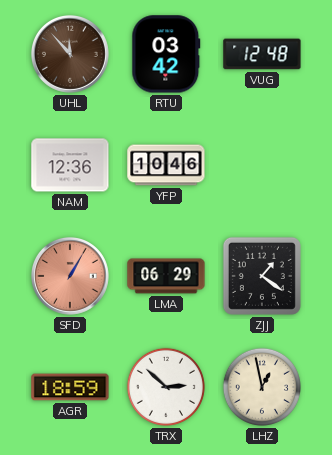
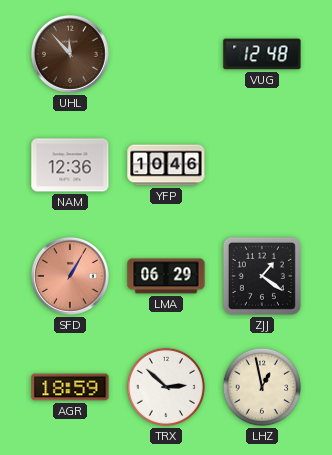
RTU: 03:42 -> none (166, 54)
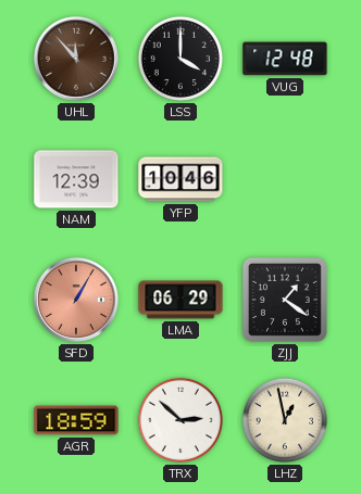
LSS: none -> 4:00 (180, 59)
NAM: 12:36 -> 12:39 (76, 179)
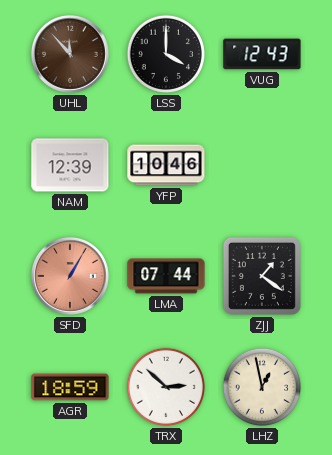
VUG: 12:48 -> 12:43 (262, 54)
LMA: 06:29 -> 07:44 (166, 276)
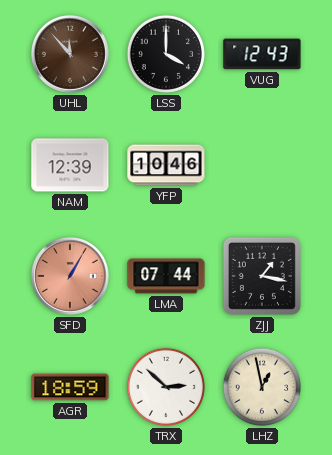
ZJJ: 1:21 -> 1:17 (262, 276)
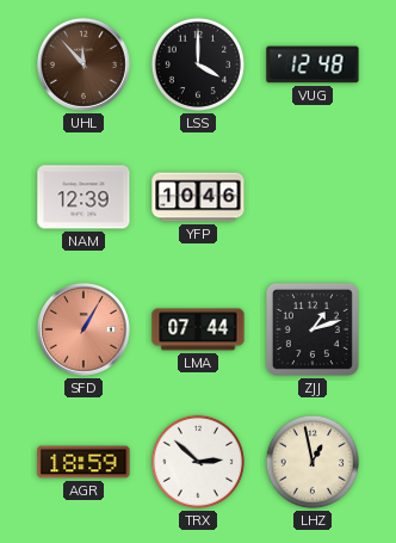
VUG: 12:43 -> 12:48 (313, 64)
ZJJ: 1:17 -> 1:12 (313, 329)
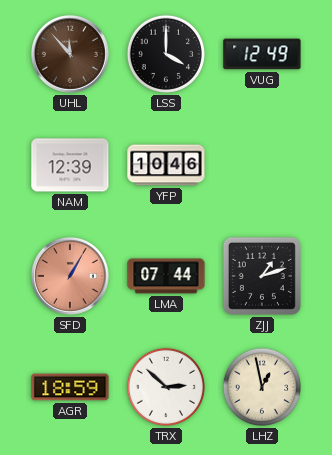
VUG: 12:48 -> 12:49 (262, 54)
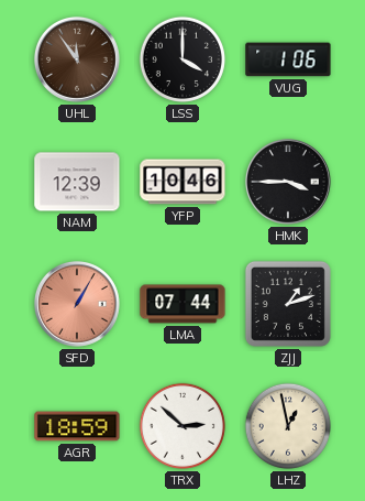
UHL: 11:53 -> 11:54 (77, 59)
VUG: 12:49 -> 1:06 (288, 59)
HMK: none -> 3:45 (288, 182)
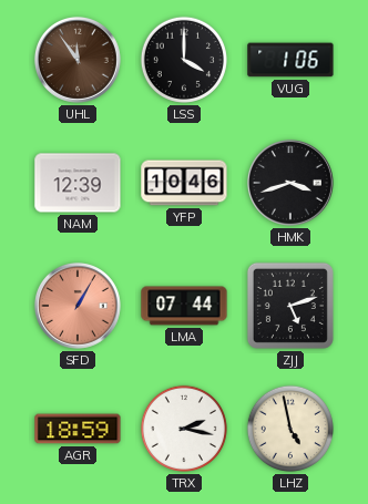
HMK: 3:45 -> 3:42 (290, 183)
ZJJ: 1:12 -> 5:12 (290, 306)
TRX: 2:52 -> 2:17 (184, 429)
LHZ: 12:58 -> 4:58 (290, 429)
